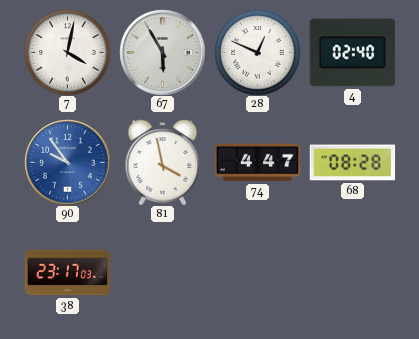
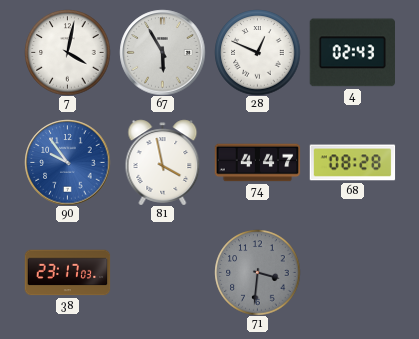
4: 02:40 -> 02:43 (352, 53)
71: none -> 3:31 (257, 272)
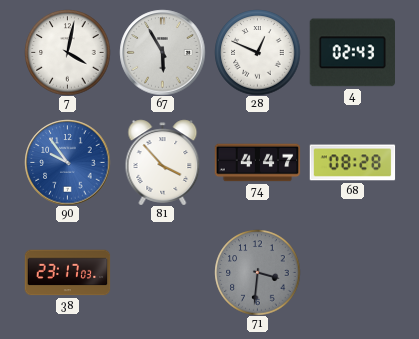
81: 3:58 -> 3:53 (163, 162)
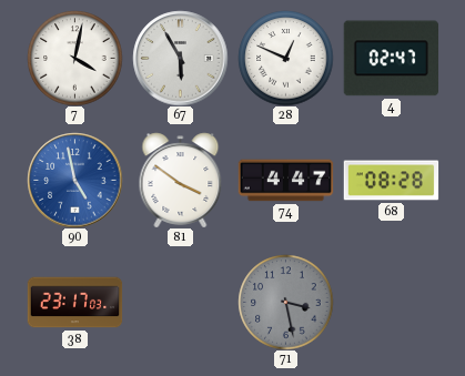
4: 02:43 -> 02:47 (391, 59)
90: 9:54 -> 4:58 (74, 180)
81: 3:53 -> 3:51 (181, 180)
71: 3:31 -> 3:28 (285, 302)
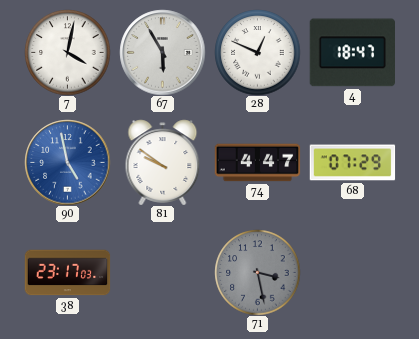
4: 02:47 -> 18:47 (352, 53)
81: 3:51 -> 9:51 (163, 162)
68: 08:28 -> 07:29 (352, 163)
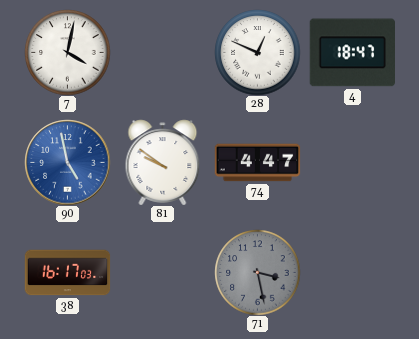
67: 5:55 -> none (162, 52)
68: 07:29 -> none (352, 163)
38: 23:17 -> 16:17 (67, 273)
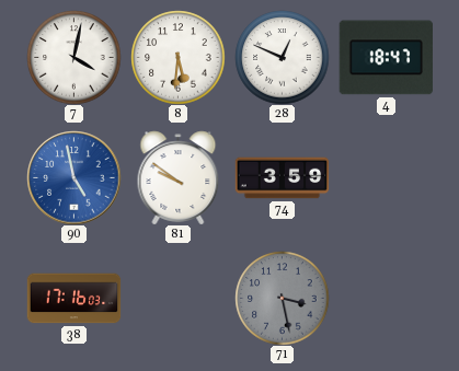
8: none -> 5:31 (177, 57)
74: 4:47 -> 3:59 (282, 178)
38: 16:17 -> 17:16 (73, 299)
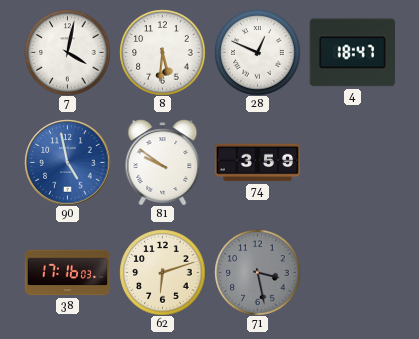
62: none -> 6:12 (162, 272)
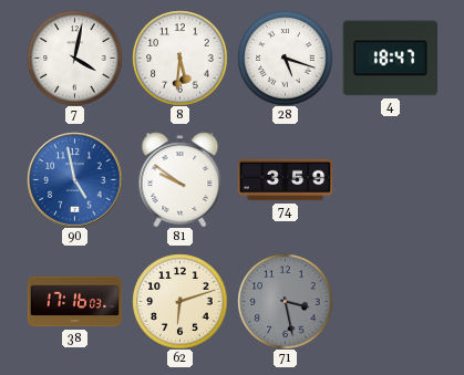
28: 12:49 -> 5:18 (285, 58)
